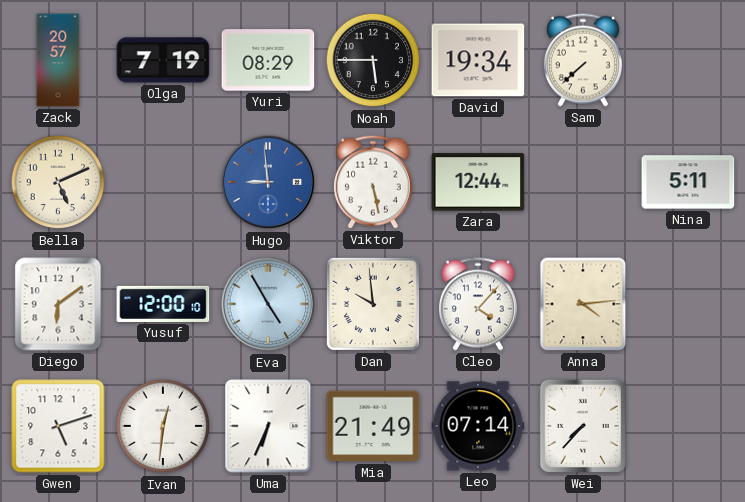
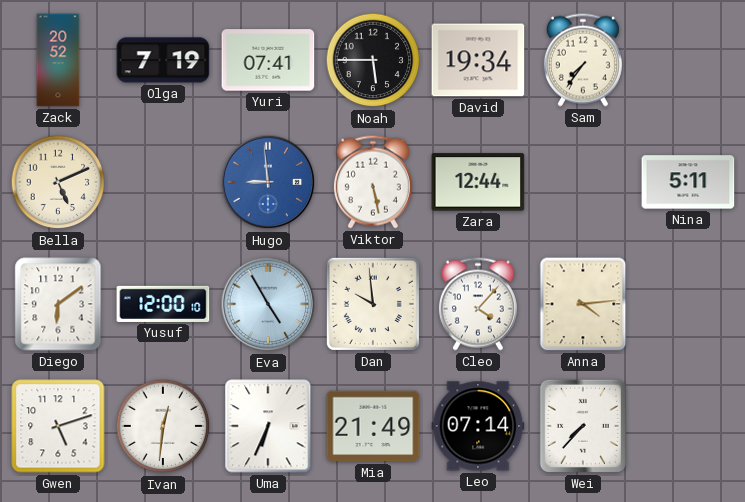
Zack: 20:57 -> 20:52 (58, 60)
Yuri: 08:29 -> 07:41 (268, 60)
Sam: 7:38 -> 7:36 (583, 60)
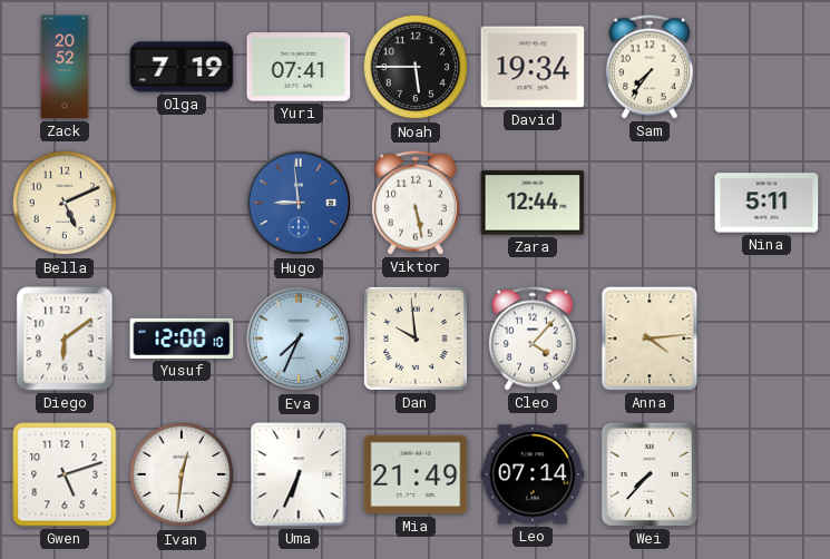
Eva: 4:55 -> 7:34 (299, 339)
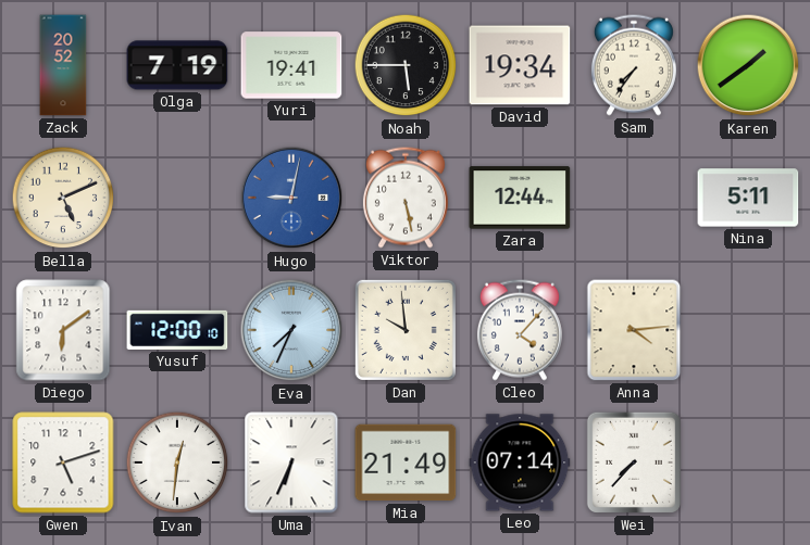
Yuri: 07:41 -> 19:41 (291, 65)
Karen: none -> 1:39 (748, 65)
Hugo: 8:59 -> 9:02 (291, 198)
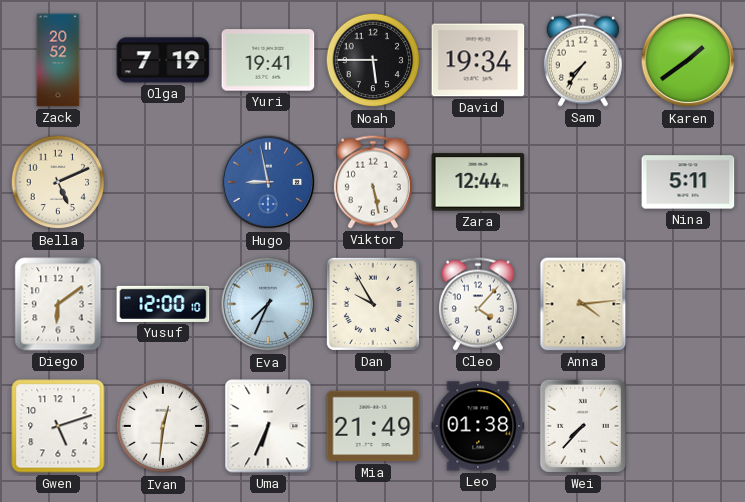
Hugo: 9:02 -> 8:58 (268, 182)
Dan: 9:59 -> 9:55 (373, 304)
Leo: 07:14 -> 01:38 (478, 426)
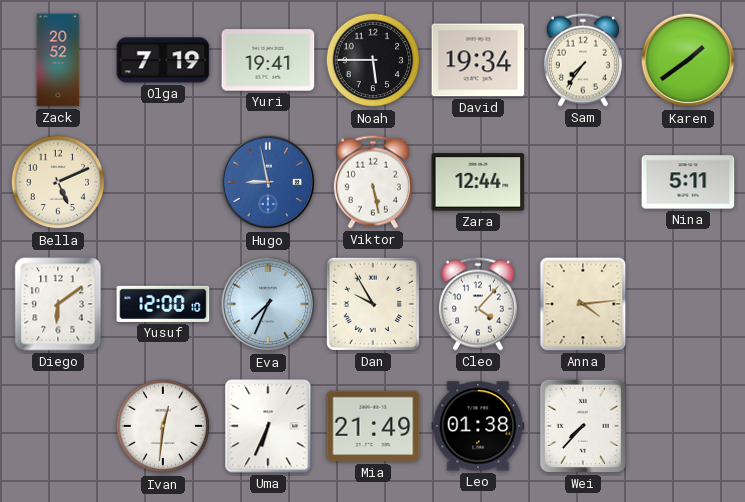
Gwen: 5:12 -> none (58, 426)
